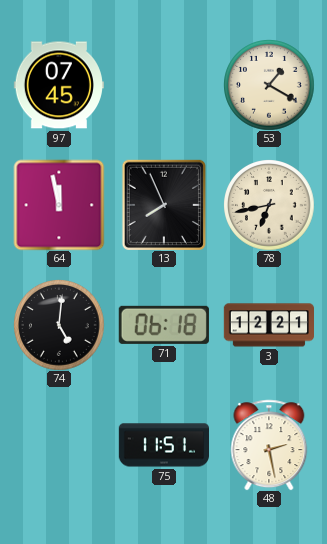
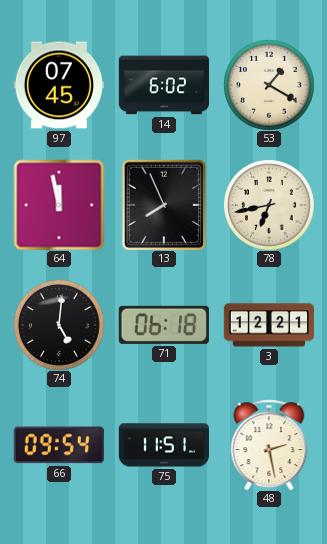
14: none -> 6:02 (163, 85)
66: none -> 09:54 (59, 445)
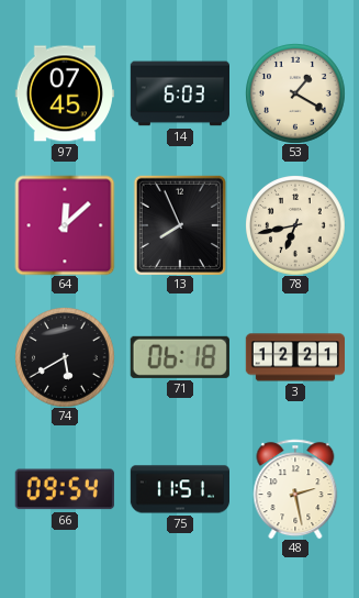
14: 6:02 -> 6:03 (179, 93)
64: 11:58 -> 12:08 (65, 225)
74: 5:01 -> 5:40 (65, 357)
